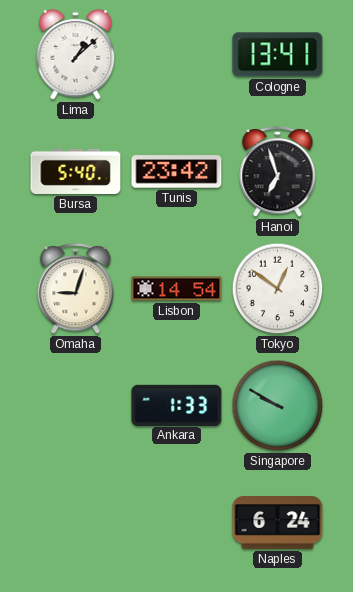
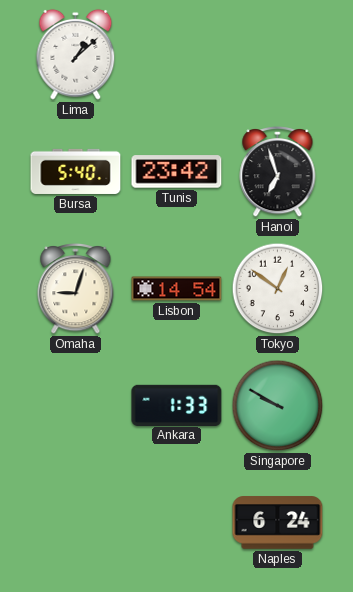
Cologne: 13:41 -> none (278, 55)
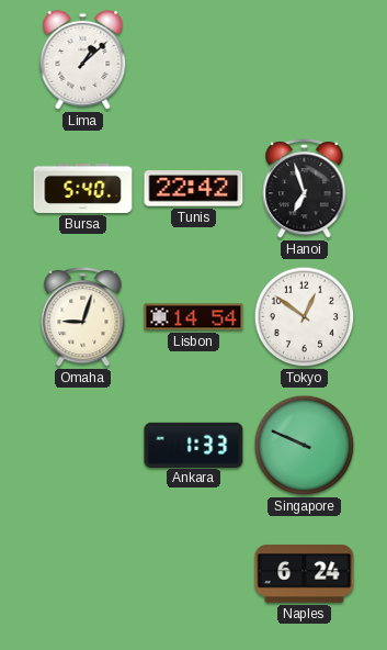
Tunis: 23:42 -> 22:42 (194, 189)
Singapore: 9:50 -> 9:49 (305, 446)
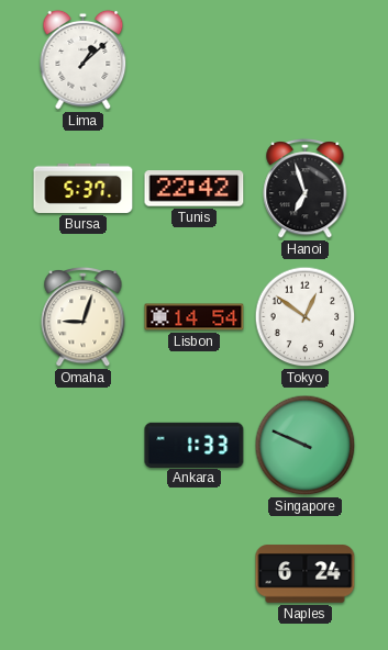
Bursa: 5:40 -> 5:37 (84, 188)
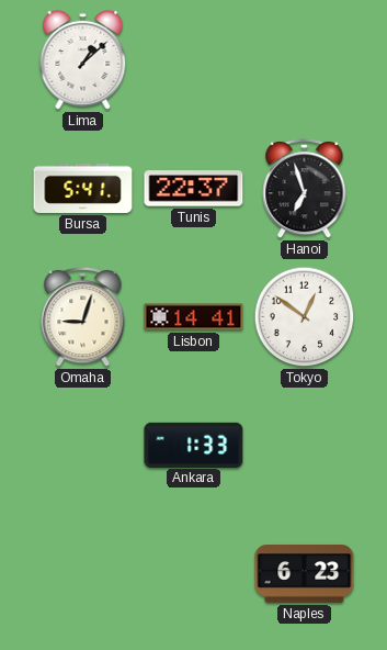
Bursa: 5:37 -> 5:41 (83, 188)
Tunis: 22:42 -> 22:37 (194, 189)
Lisbon: 14:54 -> 14:41 (194, 317)
Singapore: 9:49 -> none (306, 446)
Naples: 6:24 -> 6:23 (305, 574)
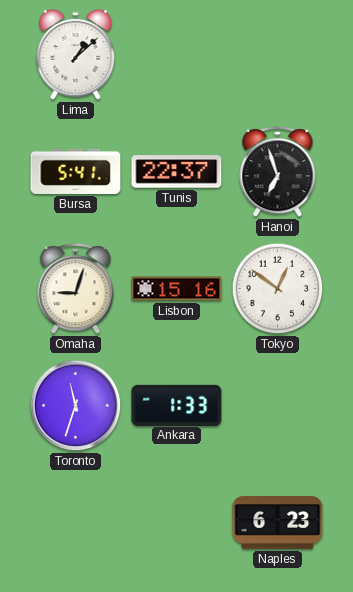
Lisbon: 14:41 -> 15:16 (177, 289)
Toronto: none -> 11:33 (76, 406)
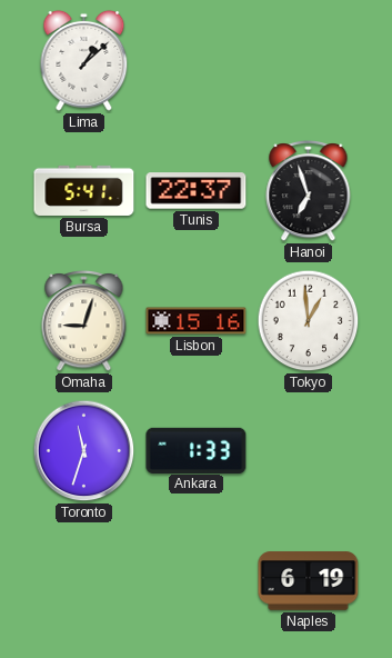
Tokyo: 12:51 -> 12:59 (309, 321)
Naples: 6:23 -> 6:19 (309, 581)
